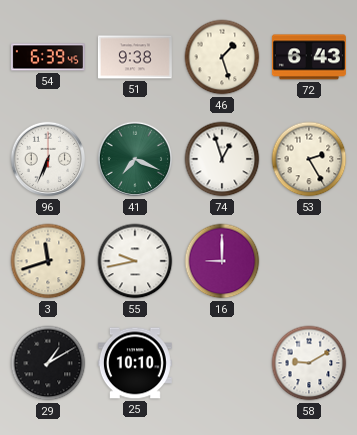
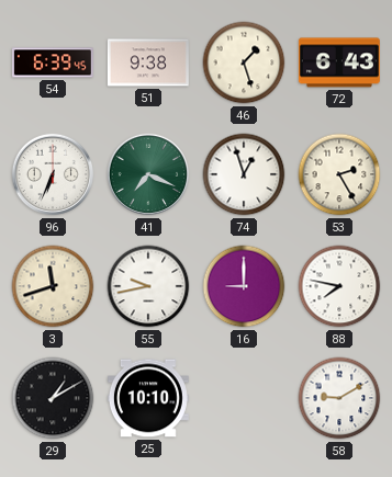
88: none -> 7:47 (339, 286)
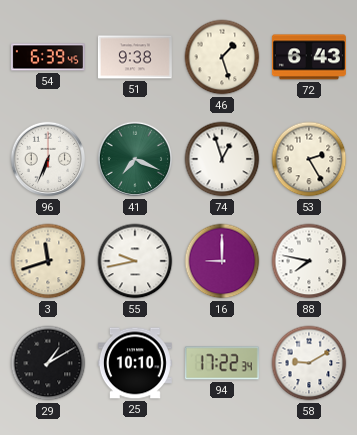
94: none -> 17:22 (222, 363)
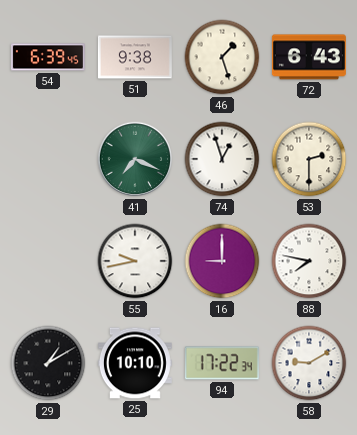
96: 6:34 -> none (48, 159)
53: 2:25 -> 2:30 (309, 159)
3: 11:42 -> none (48, 261)
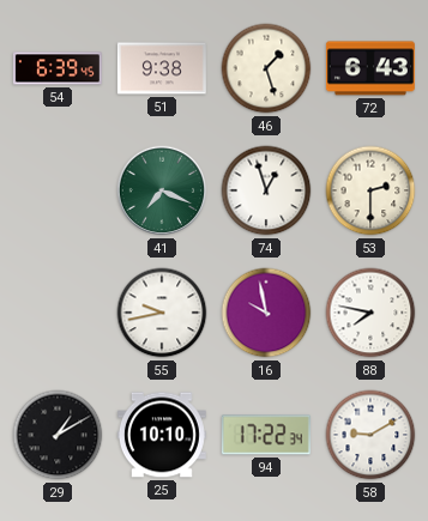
16: 9:00 -> 9:58 (266, 313)
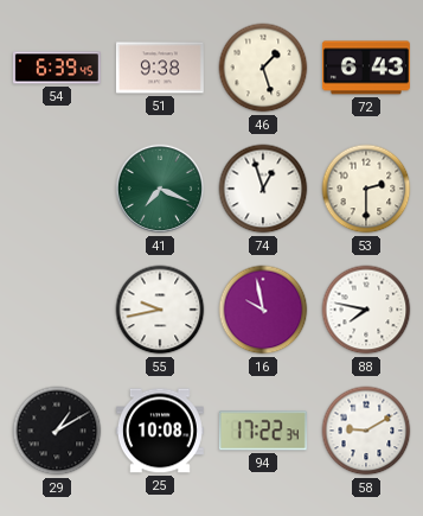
25: 10:10 -> 10:08 (160, 431)
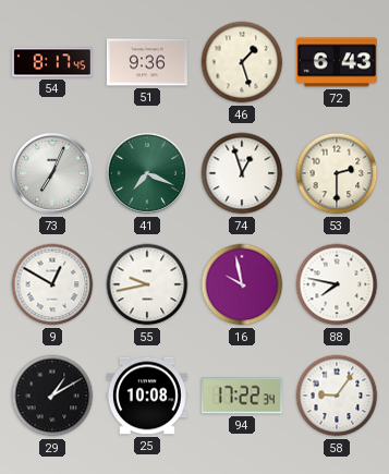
54: 6:39 -> 8:17 (52, 62)
51: 9:38 -> 9:36 (147, 62)
73: none -> 7:04 (52, 173)
9: none -> 12:50 (52, 284)
58: 9:10 -> 9:06 (337, 396)
